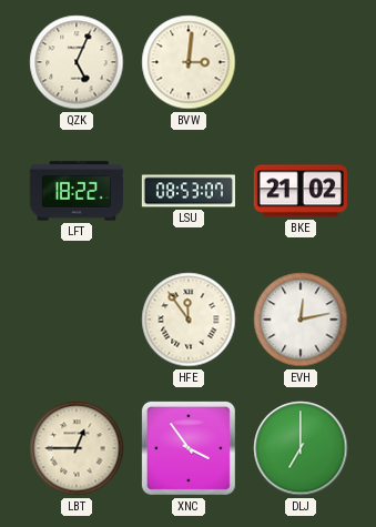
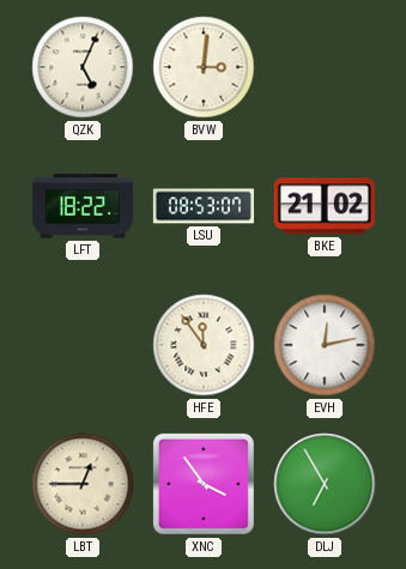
DLJ: 7:00 -> 6:55 (325, 484)
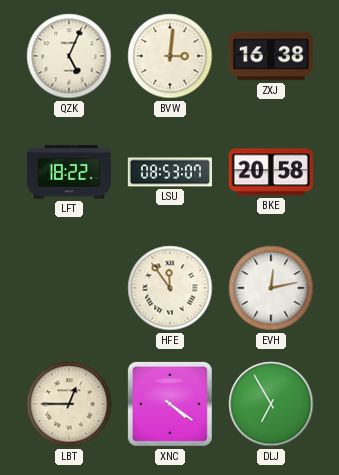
ZXJ: none -> 16:38 (271, 56)
BKE: 21:02 -> 20:58 (271, 172)
XNC: 3:54 -> 4:21 (170, 404)
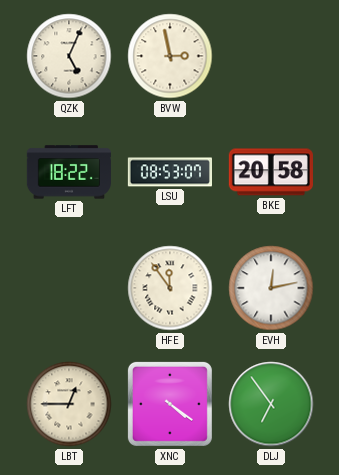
BVW: 3:01 -> 2:58 (170, 56)
ZXJ: 16:38 -> none (271, 56)
DLJ: 6:55 -> 6:54 (271, 404)
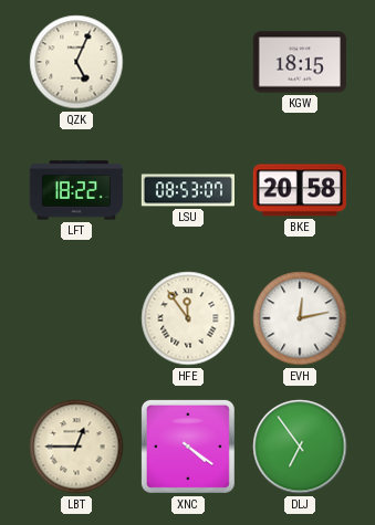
BVW: 2:58 -> none (170, 56)
KGW: none -> 18:15 (300, 62)
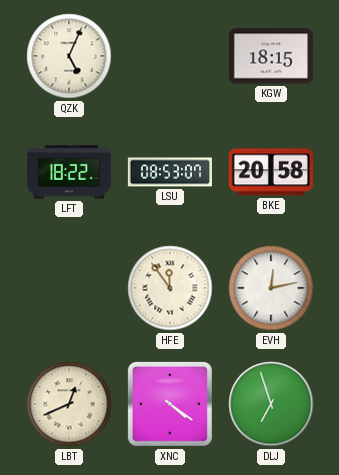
LBT: 12:45 -> 12:41 (69, 404)
DLJ: 6:54 -> 6:57 (271, 404)
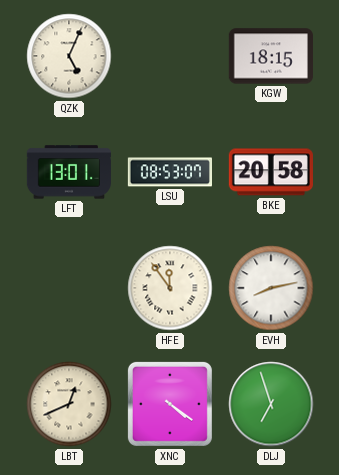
LFT: 18:22 -> 13:01 (69, 172)
EVH: 12:13 -> 8:13 (271, 288)
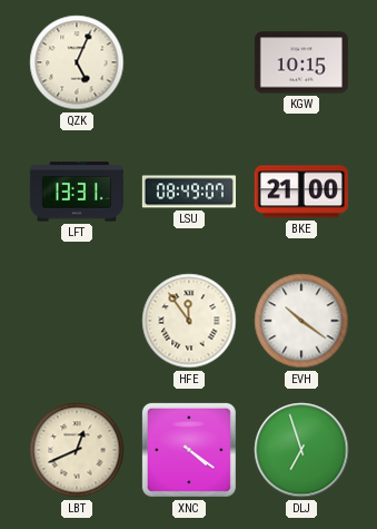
KGW: 18:15 -> 10:15 (301, 62)
LFT: 13:01 -> 13:31 (77, 192)
LSU: 08:53 -> 08:49 (188, 192)
BKE: 20:58 -> 21:00 (301, 192)
EVH: 8:13 -> 10:21 (301, 321)
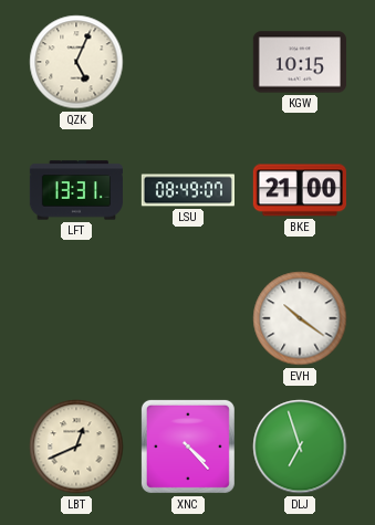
HFE: 11:54 -> none (189, 321)
XNC: 4:21 -> 4:23 (188, 447)
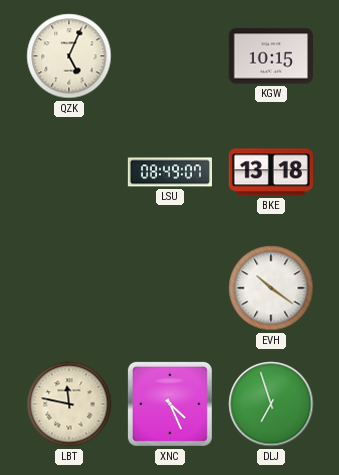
LFT: 13:31 -> none (76, 190)
BKE: 21:00 -> 13:18 (271, 172)
LBT: 12:41 -> 11:47 (69, 404)
XNC: 4:23 -> 4:26 (170, 404)
